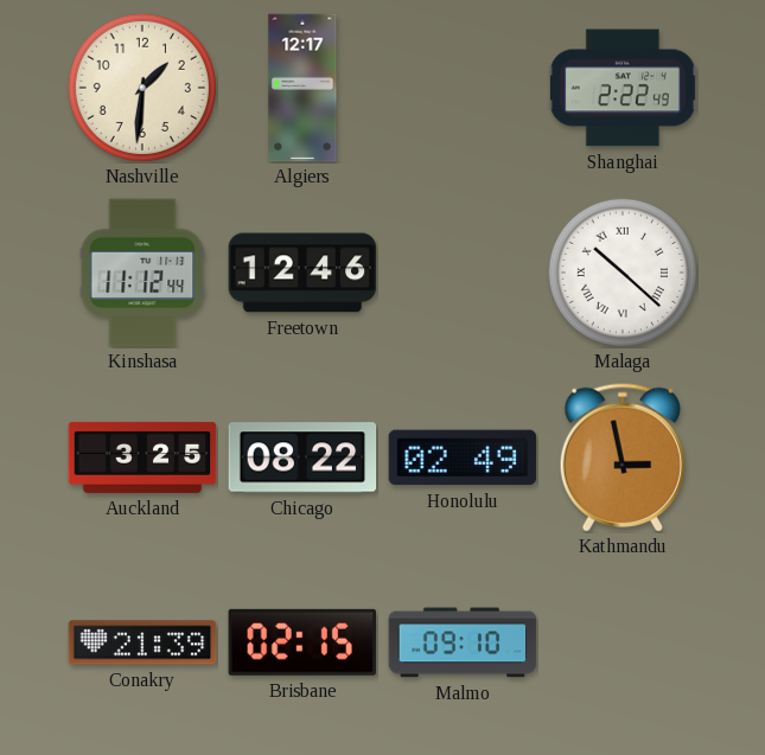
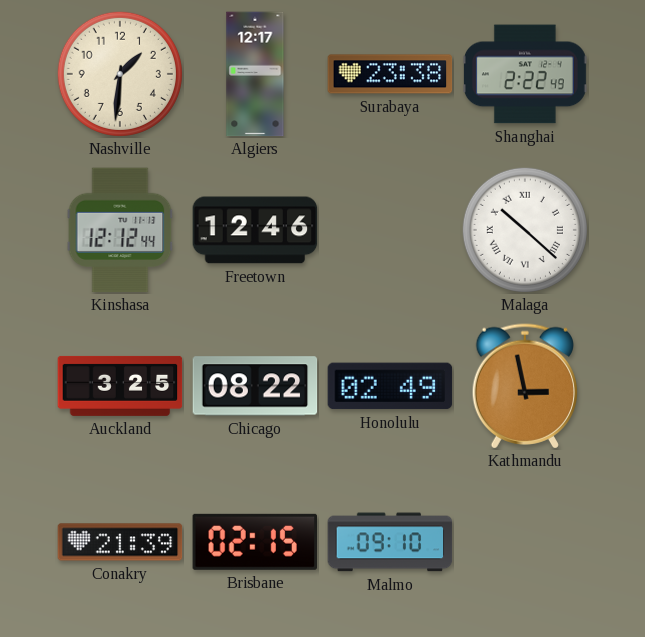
Surabaya: none -> 23:38 (390, 74)
Kinshasa: 11:12 -> 12:12 (120, 230)
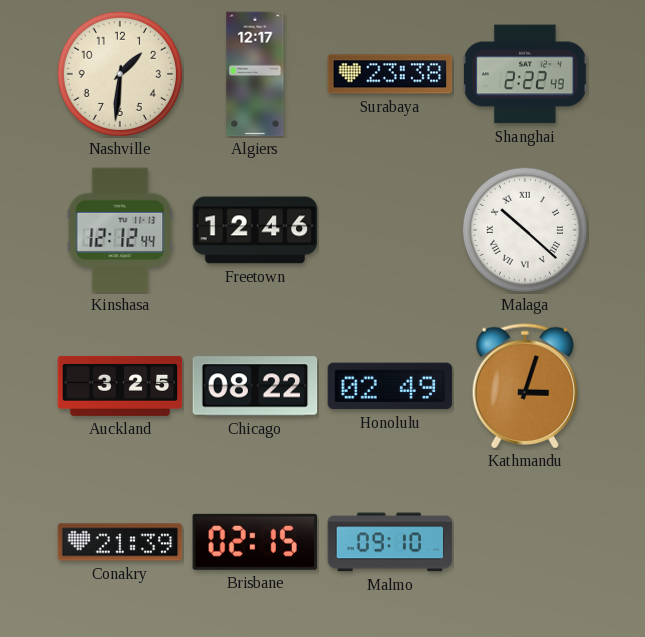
Kathmandu: 2:58 -> 3:03 (524, 386)
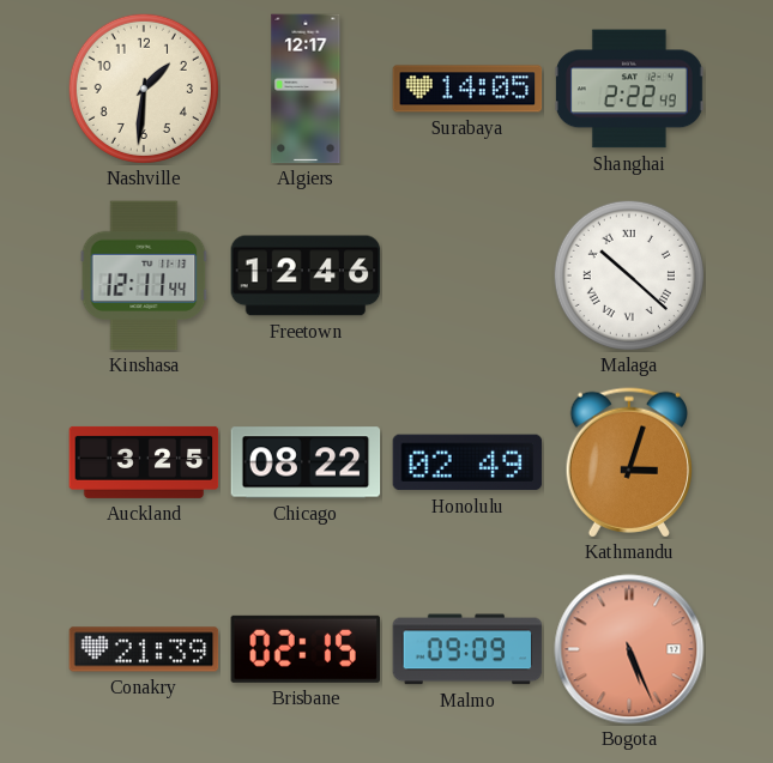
Surabaya: 23:38 -> 14:05 (467, 89)
Kinshasa: 12:12 -> 12:11 (144, 275)
Malmo: 09:10 -> 09:09 (467, 649)
Bogota: none -> 5:26 (629, 649)
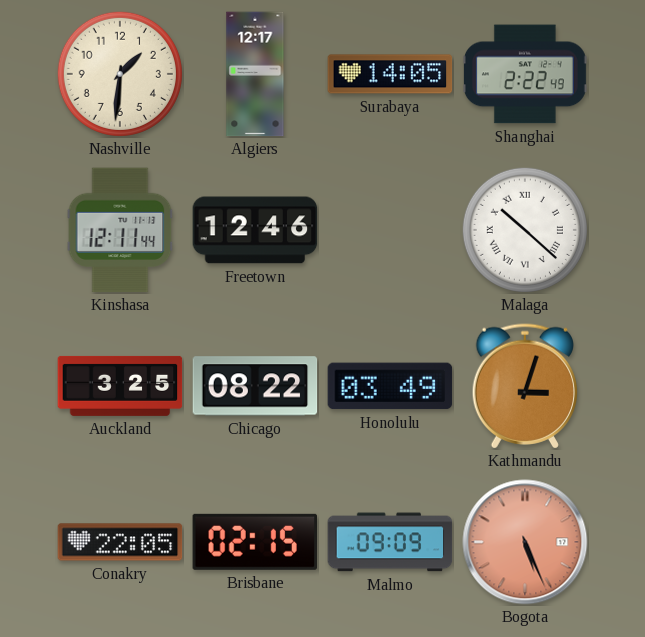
Honolulu: 02:49 -> 03:49 (390, 386)
Conakry: 21:39 -> 22:05 (120, 542)
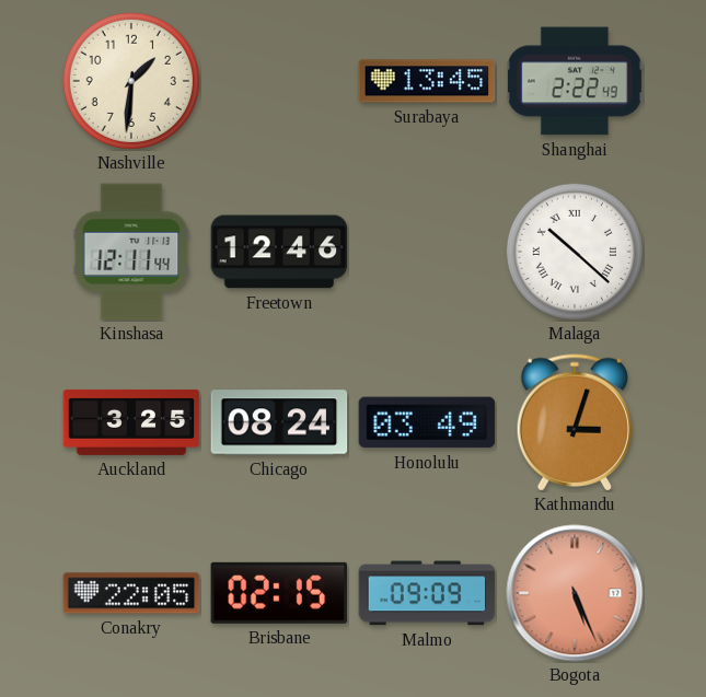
Algiers: 12:17 -> none (255, 74)
Surabaya: 14:05 -> 13:45 (427, 81)
Chicago: 08:22 -> 08:24 (279, 422)
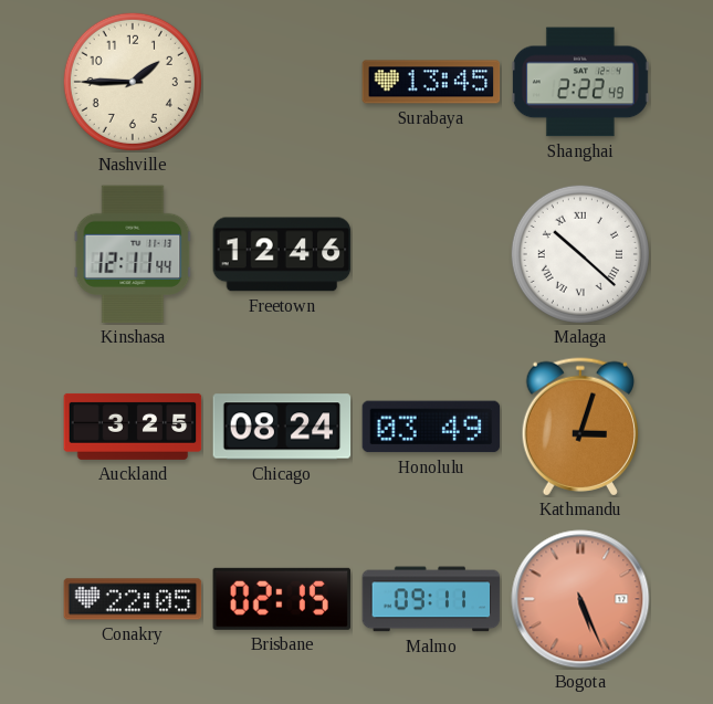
Nashville: 1:31 -> 1:45 (133, 82)
Malmo: 09:09 -> 09:11 (431, 599)
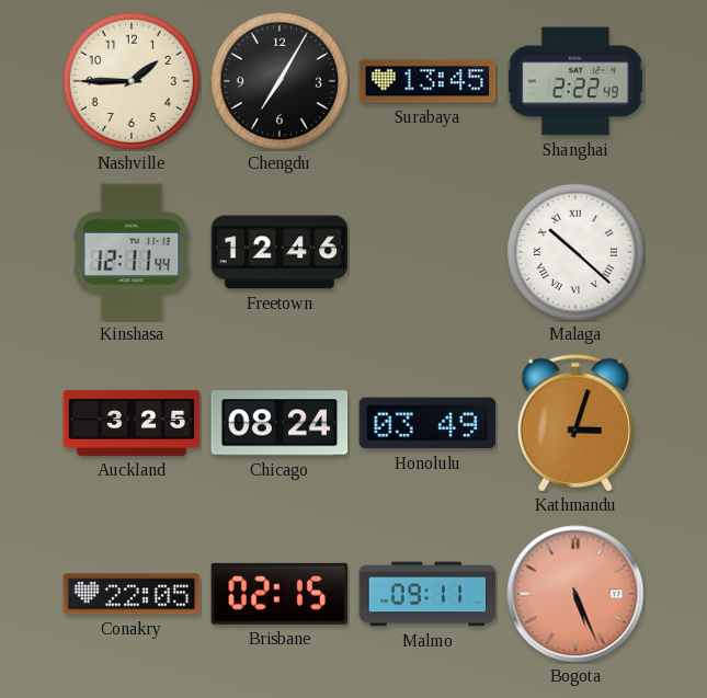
Chengdu: none -> 7:05 (280, 81)
